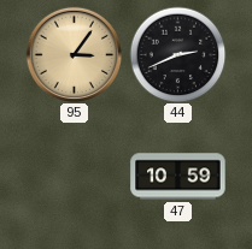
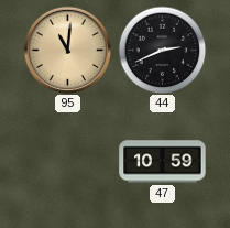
95: 3:06 -> 11:01 (67, 50)
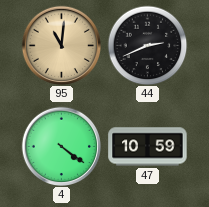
4: none -> 4:21 (61, 146)
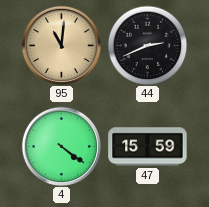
47: 10:59 -> 15:59 (148, 147)
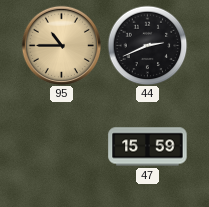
95: 11:01 -> 10:45 (61, 45)
4: 4:21 -> none (61, 146)
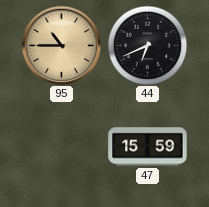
44: 2:41 -> 6:41 (147, 45)
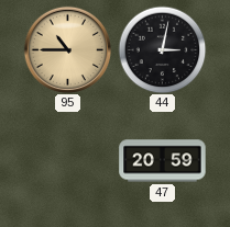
44: 6:41 -> 3:02 (162, 49)
47: 15:59 -> 20:59 (163, 161)
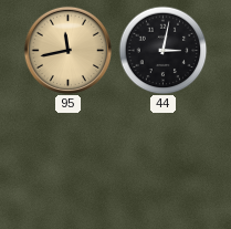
95: 10:45 -> 11:43 (67, 50)
47: 20:59 -> none (163, 161)
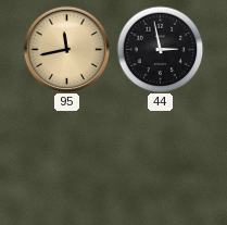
44: 3:02 -> 2:58 (160, 49)
